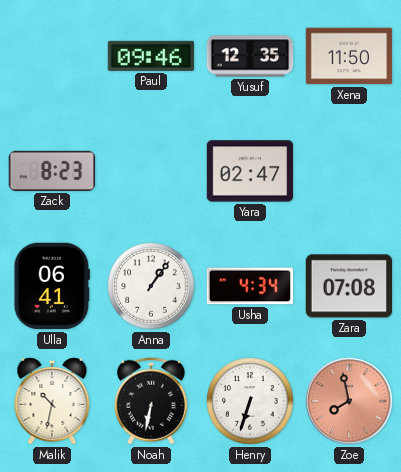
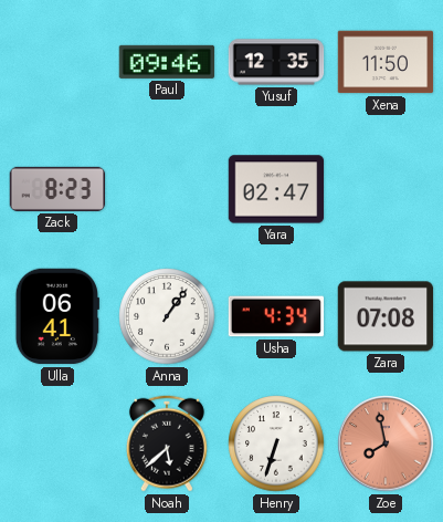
Malik: 10:32 -> none (52, 401)
Noah: 6:32 -> 5:38 (167, 443)
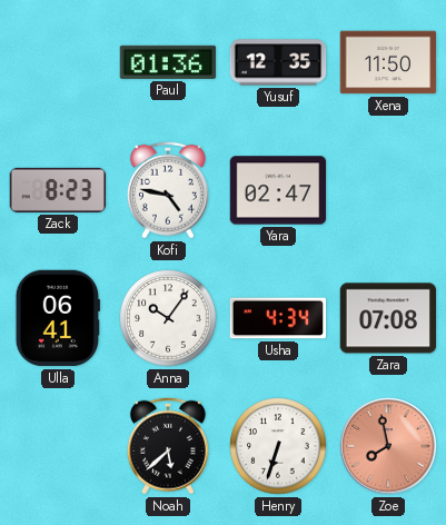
Paul: 09:46 -> 01:36 (167, 62)
Kofi: none -> 4:47 (168, 190)
Anna: 1:06 -> 10:06 (168, 318)
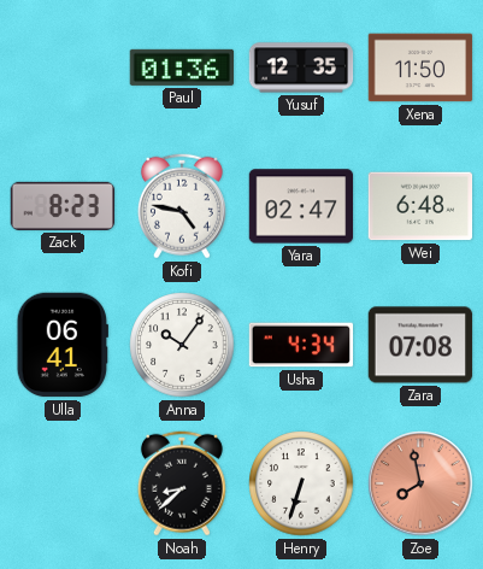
Wei: none -> 6:48 (420, 206)
Noah: 5:38 -> 8:38 (182, 483)
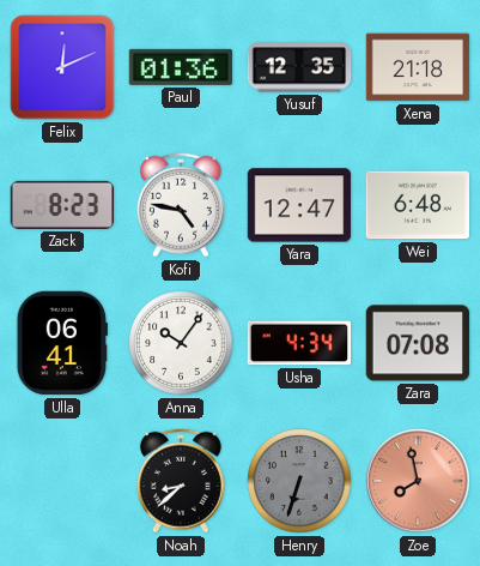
Felix: none -> 12:11 (62, 67)
Xena: 11:50 -> 21:18 (418, 67)
Yara: 02:47 -> 12:47 (299, 205)
Henry dial: white -> grey (299, 481)
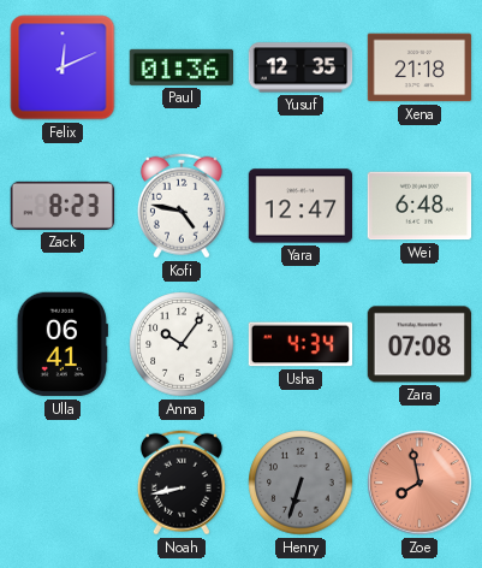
Noah: 8:38 -> 8:43 (182, 483)
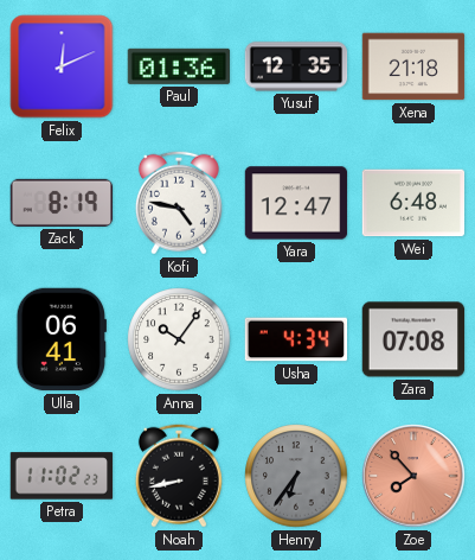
Zack: 8:23 -> 8:19 (62, 203)
Petra: none -> 11:02 (62, 476)
Henry: 6:33 -> 6:36 (296, 476)
Zoe: 7:58 -> 7:53 (413, 476)
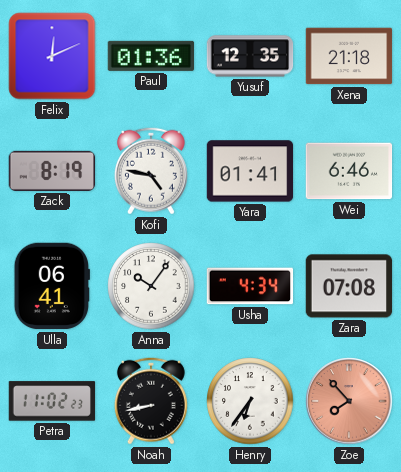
Yara: 12:47 -> 01:41 (250, 171)
Wei: 6:48 -> 6:46 (349, 171)
Henry dial: grey -> white (250, 401)
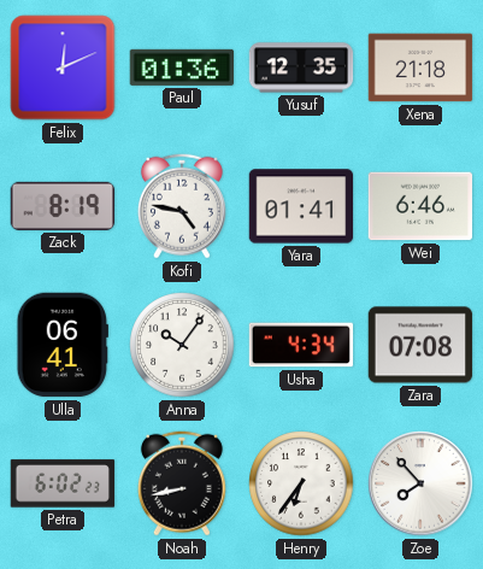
Petra: 11:02 -> 6:02 (63, 483)
Zoe dial: salmon -> white (420, 483)
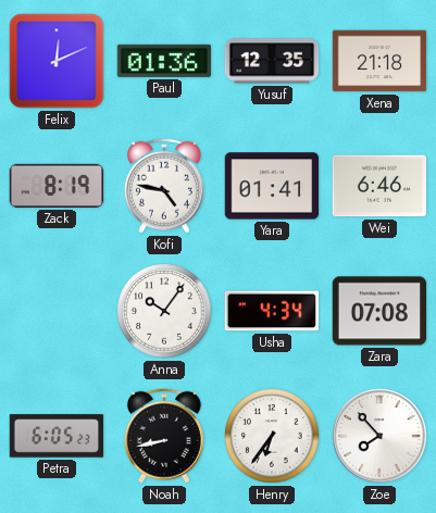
Ulla: 06:41 -> none (63, 345)
Petra: 6:02 -> 6:05 (57, 436)
